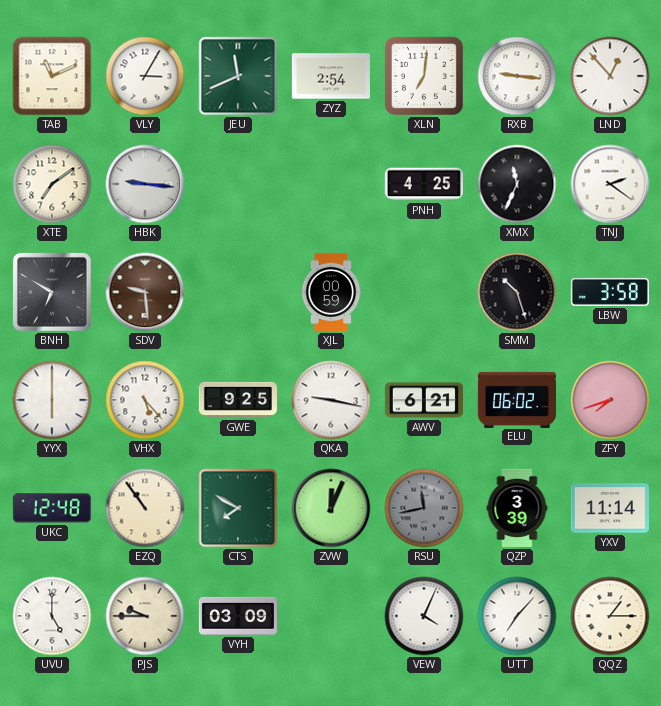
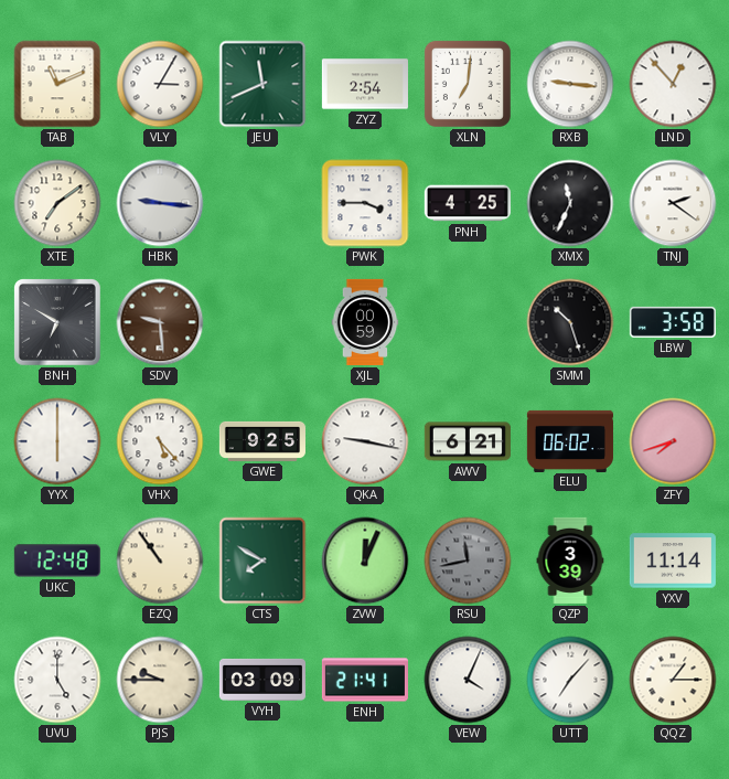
PWK: none -> 3:45 (365, 203)
ENH: none -> 21:41 (365, 680)
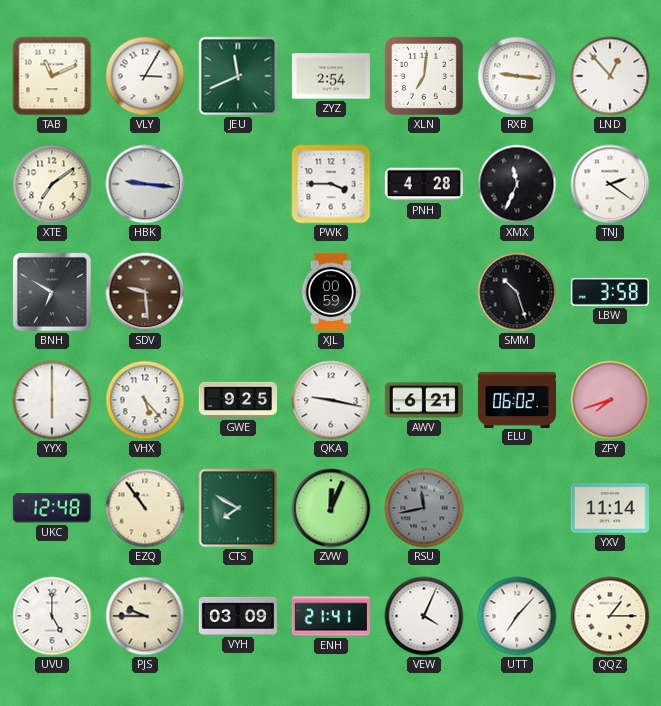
PNH: 4:25 -> 4:28 (424, 184)
QZP: 3:39 -> none (570, 561)
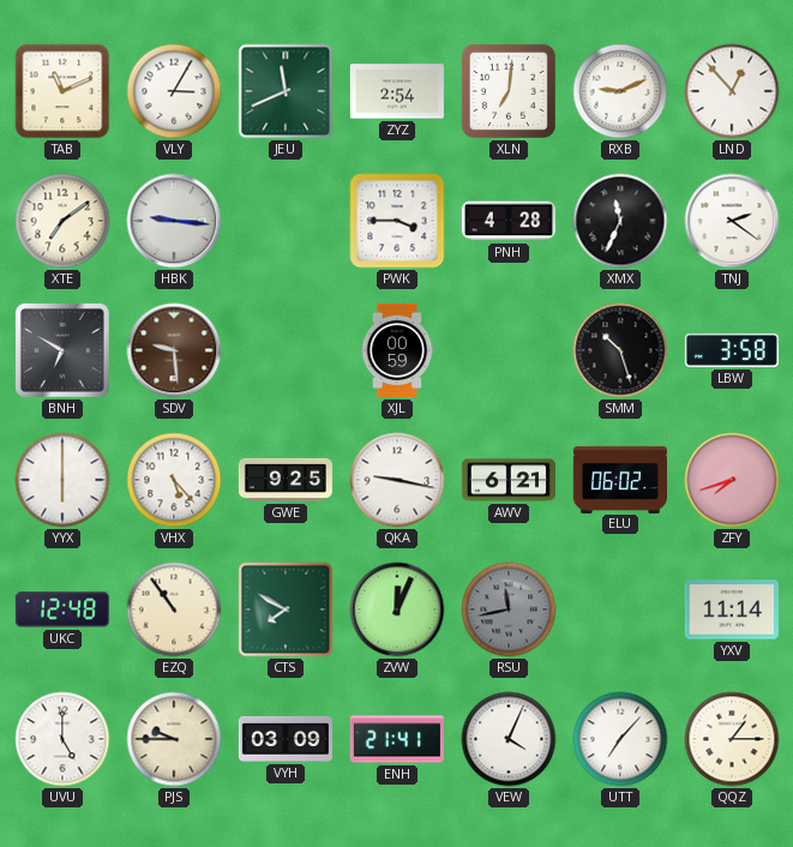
RXB: 9:16 -> 9:11 (620, 91)
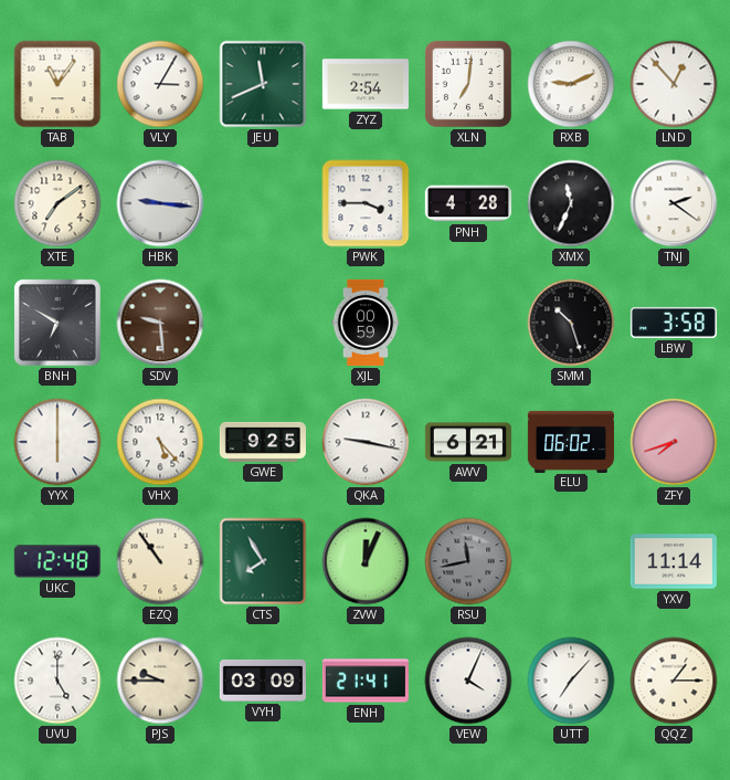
TAB: 11:11 -> 11:06 (57, 84)
CTS: 7:50 -> 7:55 (263, 561)
